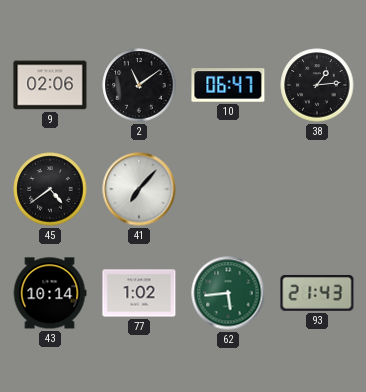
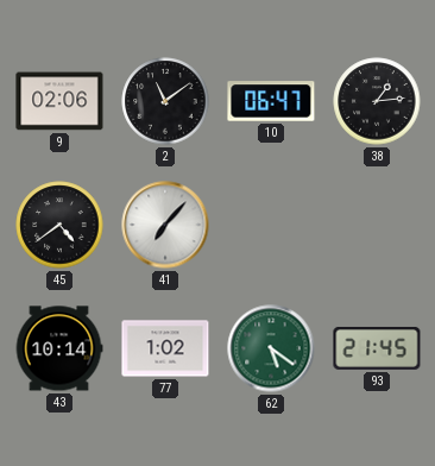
62: 5:44 -> 5:21 (271, 348)
93: 21:43 -> 21:45 (377, 348)
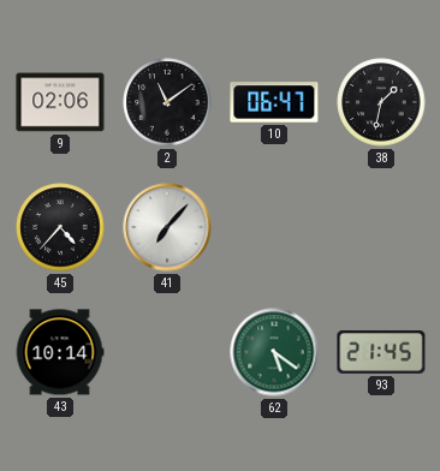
38: 1:14 -> 1:32 (381, 102)
45: 4:39 -> 4:37 (60, 227)
77: 1:02 -> none (165, 348)
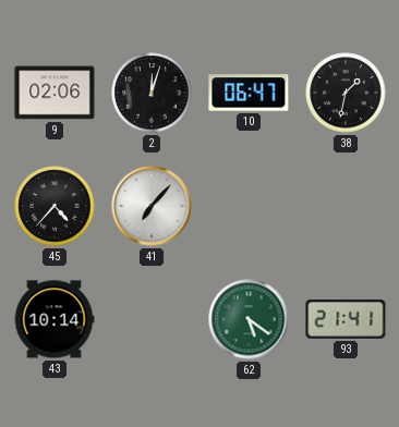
2: 11:09 -> 12:03 (152, 93)
93: 21:45 -> 21:41 (346, 319)
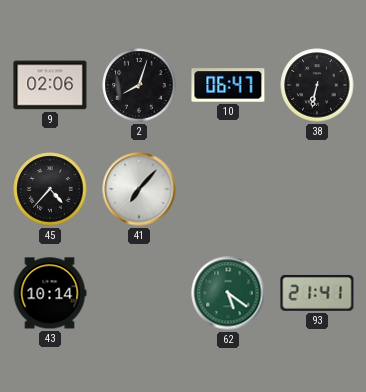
2: 12:03 -> 8:03 (139, 85)
38: 1:32 -> 6:32 (317, 85)
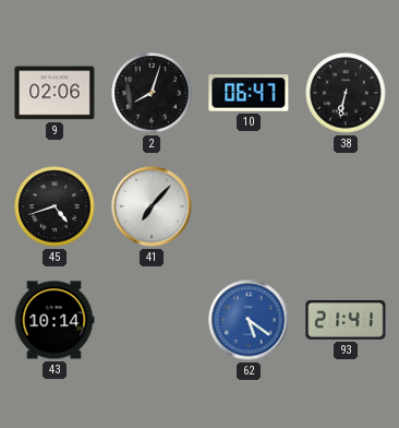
45: 4:37 -> 4:42 (55, 206)
62 dial: green -> blue (249, 320)
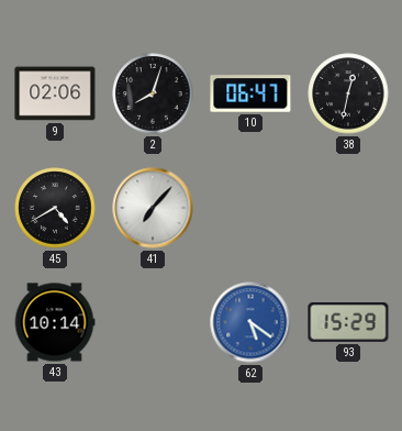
38: 6:32 -> 12:32 (348, 93)
45: 4:42 -> 4:40 (55, 208)
93: 21:41 -> 15:29 (348, 322)
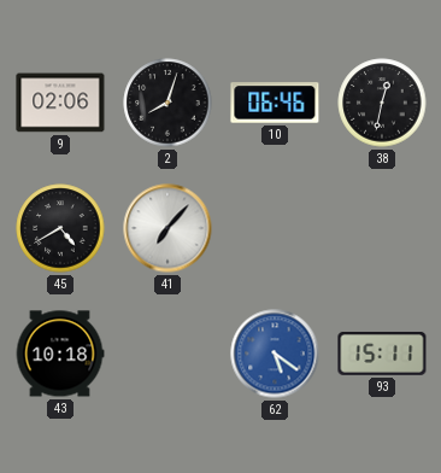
10: 06:47 -> 06:46 (275, 103)
43: 10:14 -> 10:18 (60, 354)
93: 15:29 -> 15:11 (382, 354)
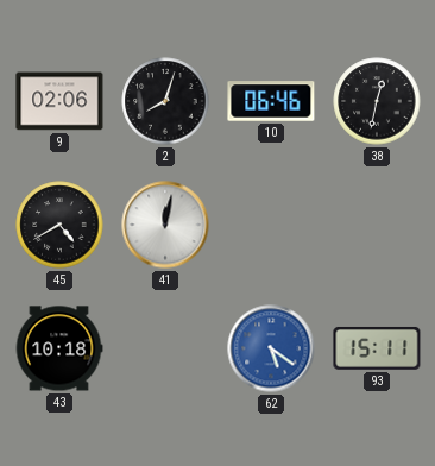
41: 7:07 -> 12:02 (165, 225)
